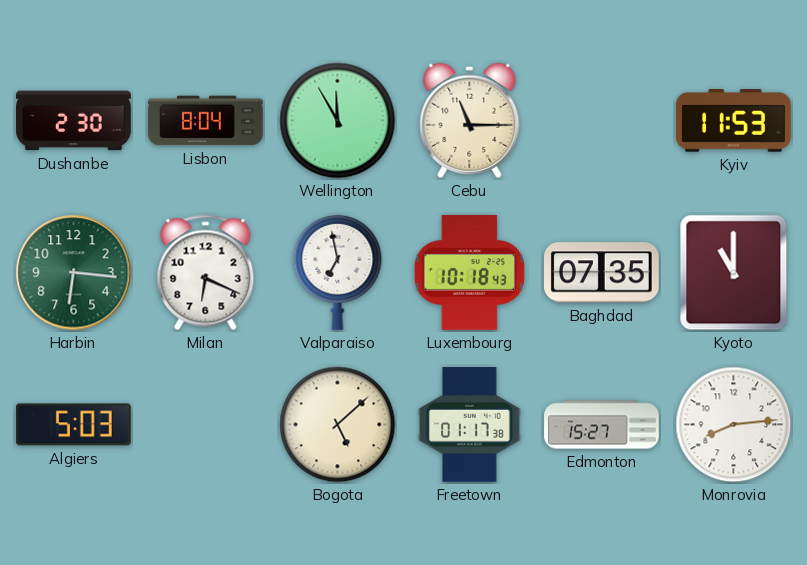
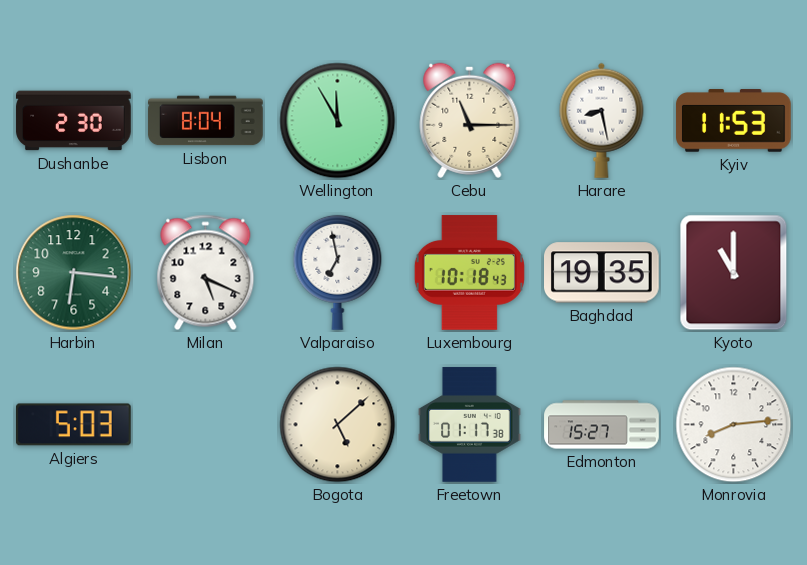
Harare: none -> 8:28 (602, 120)
Milan: 6:19 -> 5:19 (206, 273)
Baghdad: 07:35 -> 19:35 (602, 273)
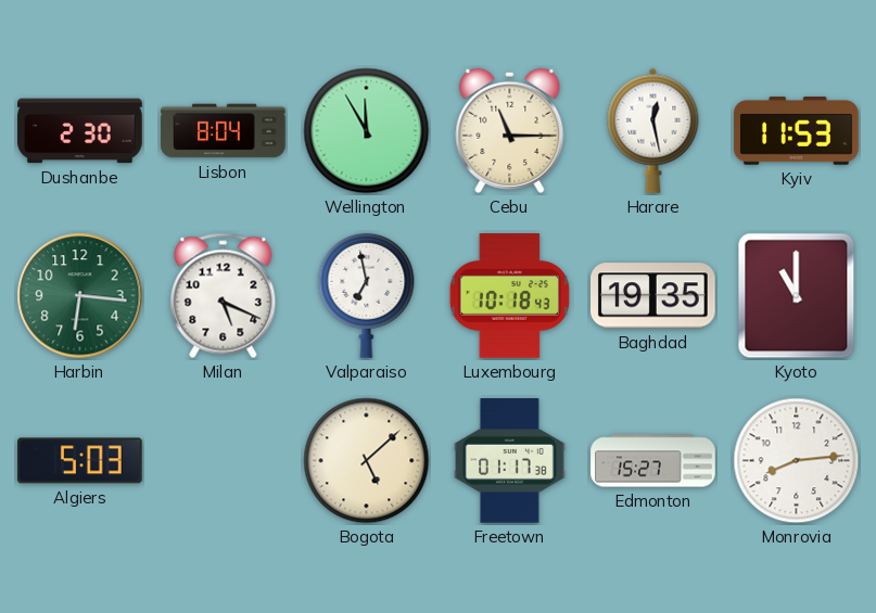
Harare: 8:28 -> 12:28 (653, 130)
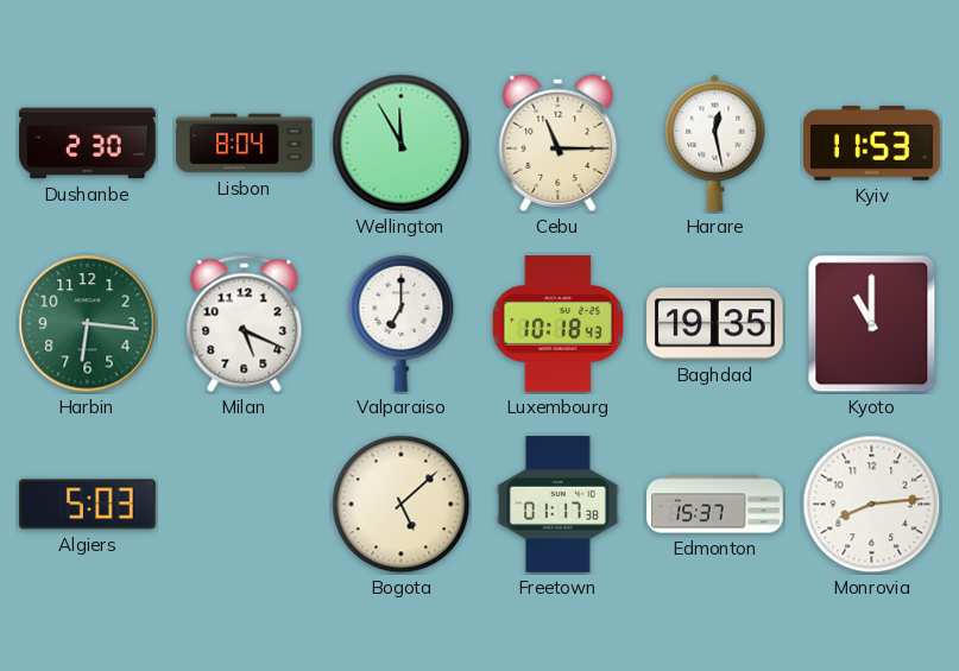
Valparaiso: 6:58 -> 7:00 (402, 323)
Edmonton: 15:27 -> 15:37 (715, 505)
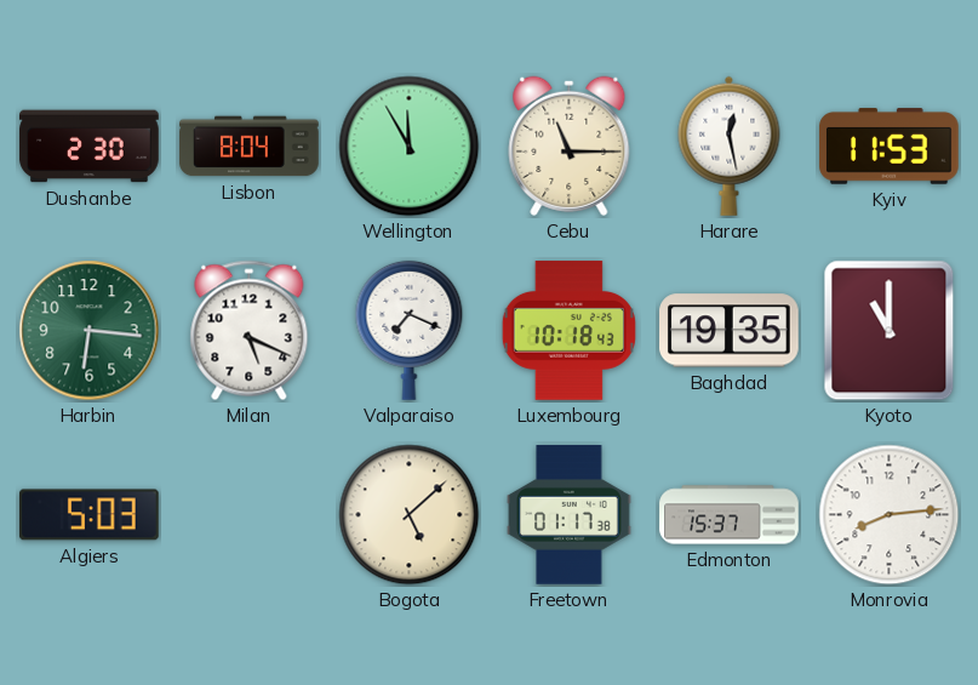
Valparaiso: 7:00 -> 7:19 (410, 330)
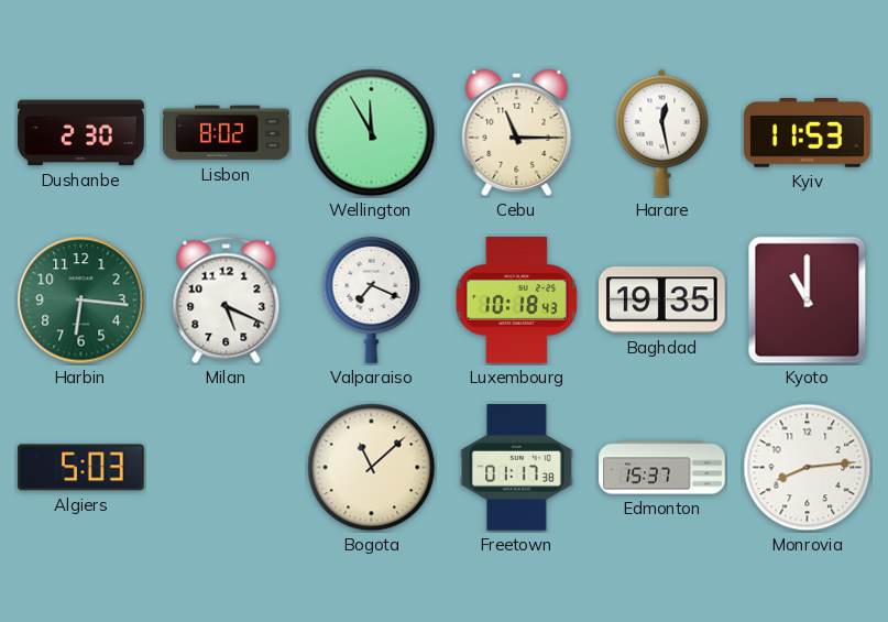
Lisbon: 8:04 -> 8:02 (227, 133)
Bogota: 5:08 -> 11:08 (372, 468)
